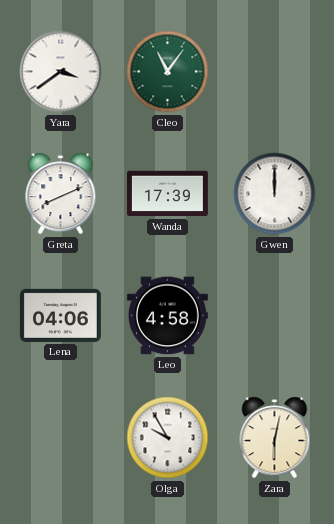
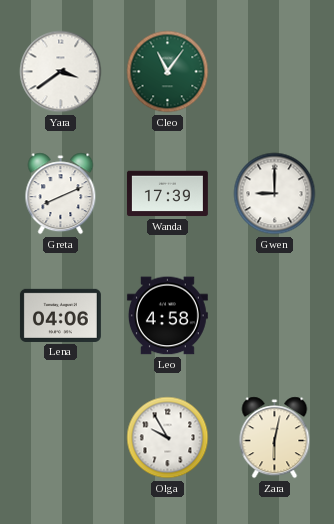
Gwen: 12:00 -> 9:00 (275, 194)
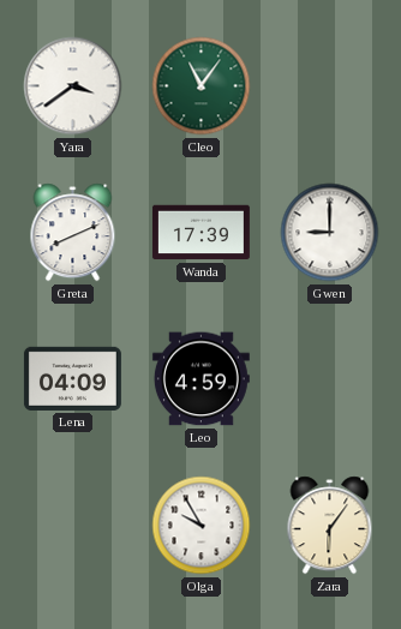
Lena: 04:06 -> 04:09 (72, 378)
Leo: 4:58 -> 4:59 (200, 379)
Zara: 6:02 -> 6:06 (330, 526)
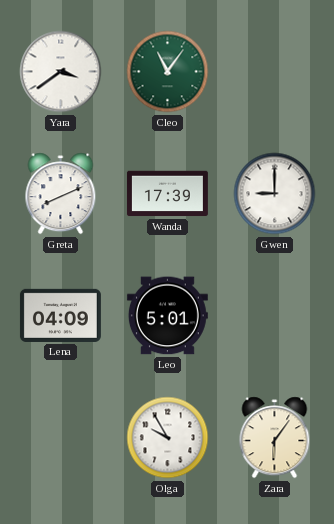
Leo: 4:59 -> 5:01 (167, 316)
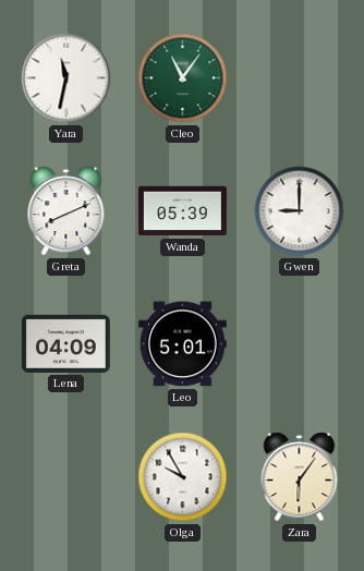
Yara: 3:39 -> 11:32 (66, 78)
Wanda: 17:39 -> 05:39 (182, 211)
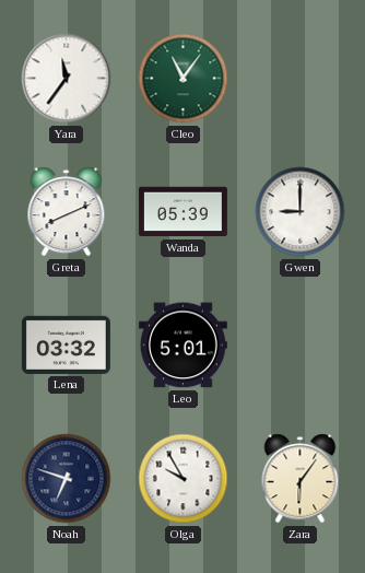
Yara: 11:32 -> 11:36 (67, 79)
Lena: 04:09 -> 03:32 (66, 344)
Noah: none -> 6:48 (67, 479)
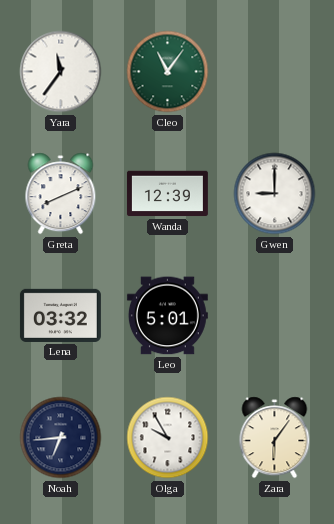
Wanda: 05:39 -> 12:39 (167, 194)
Noah: 6:48 -> 6:44 (61, 438)
